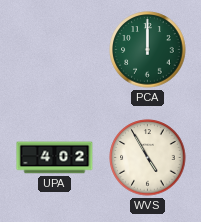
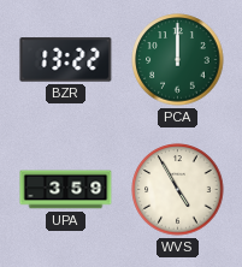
BZR: none -> 13:22 (66, 60)
UPA: 4:02 -> 3:59 (66, 190)
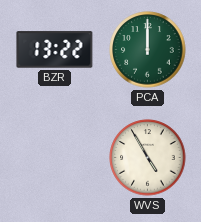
UPA: 3:59 -> none (66, 190)
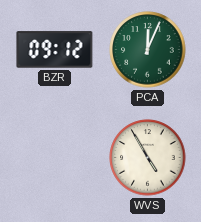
BZR: 13:22 -> 09:12 (55, 50)
PCA: 12:00 -> 12:04 (148, 50)
